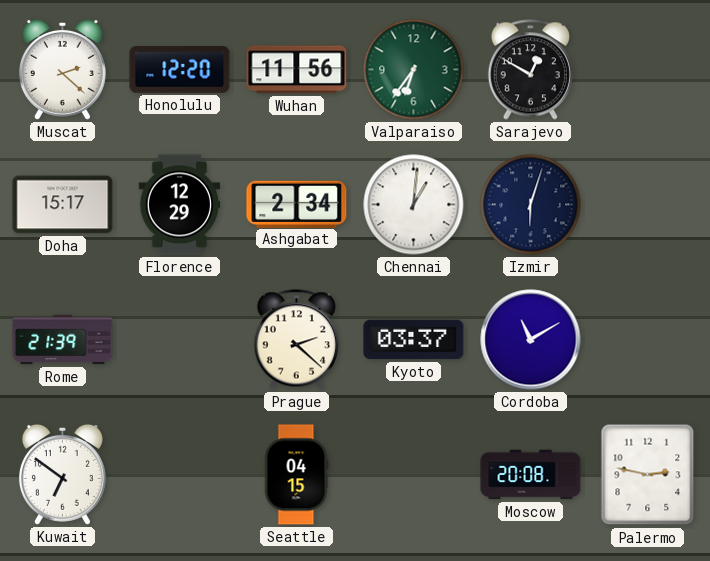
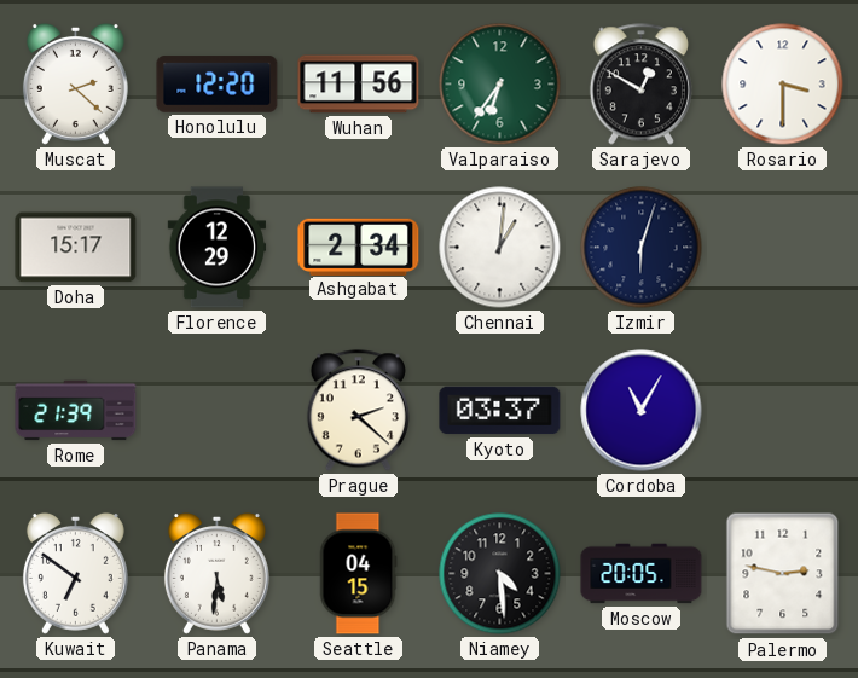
Rosario: none -> 3:30 (783, 85)
Cordoba: 11:10 -> 11:05 (642, 411)
Panama: none -> 5:31 (216, 574)
Niamey: none -> 4:29 (500, 574)
Moscow: 20:08 -> 20:05 (642, 574)
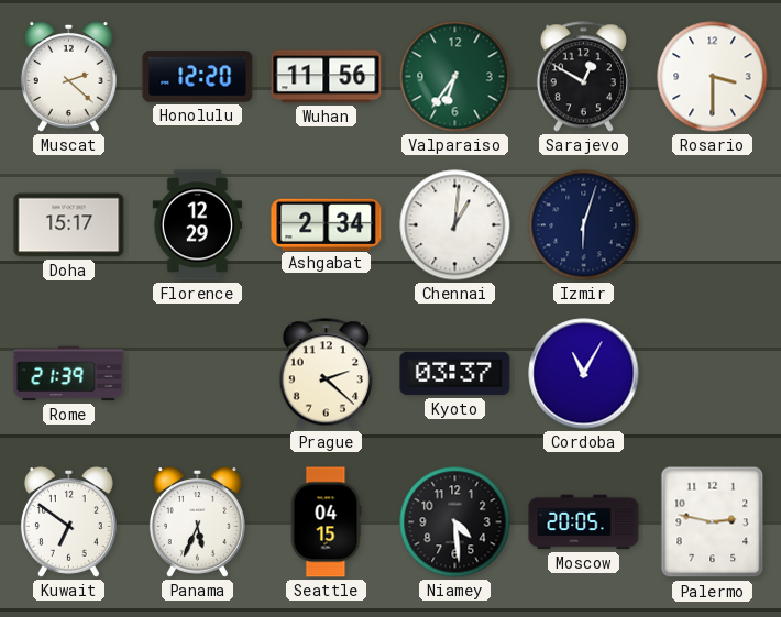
Panama: 5:31 -> 5:34 (197, 522)
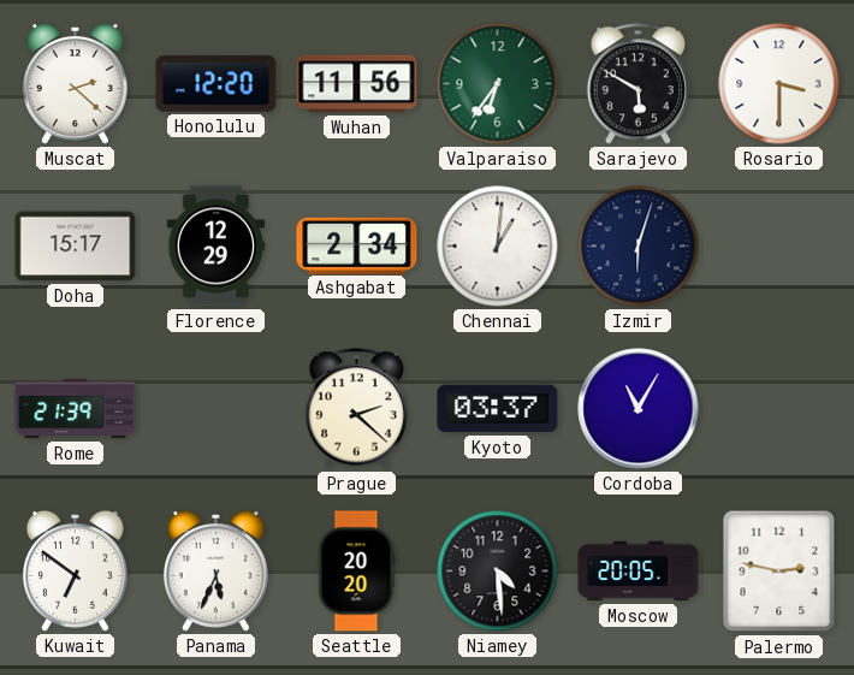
Sarajevo: 12:50 -> 5:50 (637, 84)
Seattle: 04:15 -> 20:20 (356, 572)
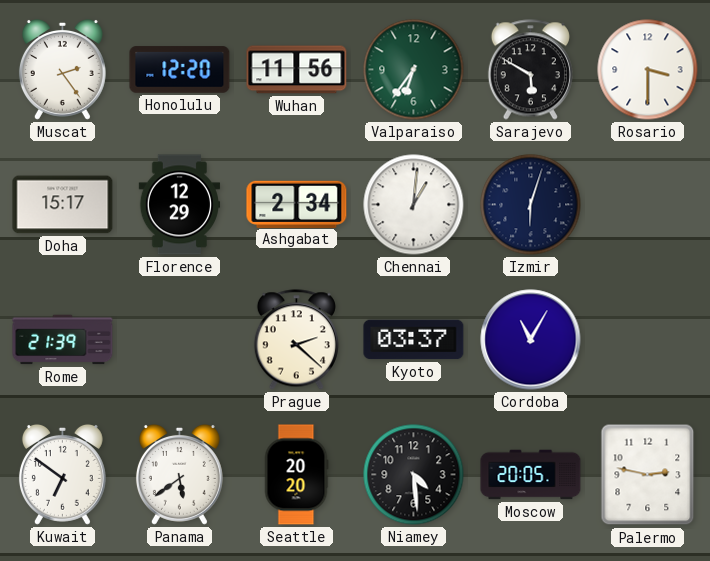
Muscat: 2:22 -> 2:24 (62, 70)
Panama: 5:34 -> 5:39 (179, 475)
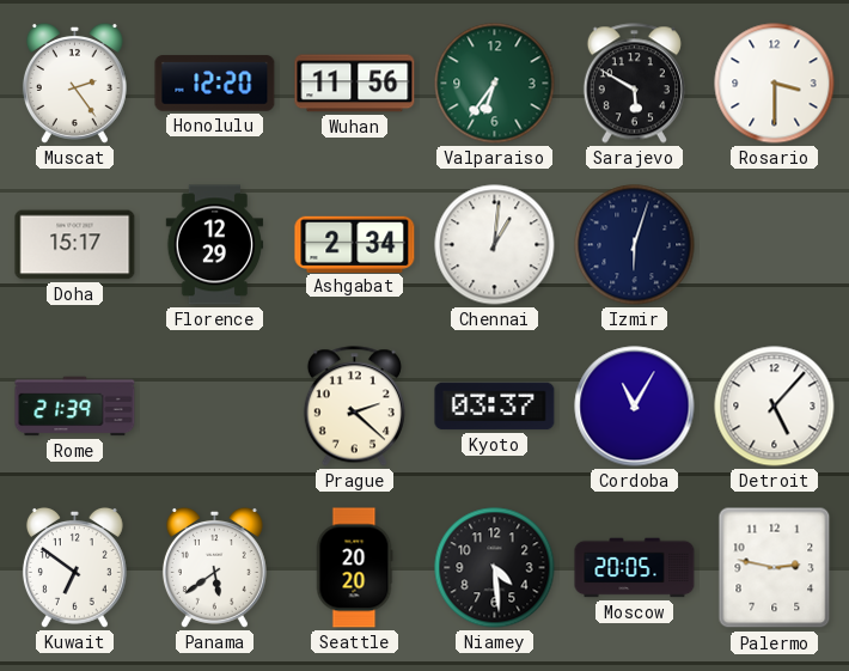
Detroit: none -> 5:07 (775, 407)
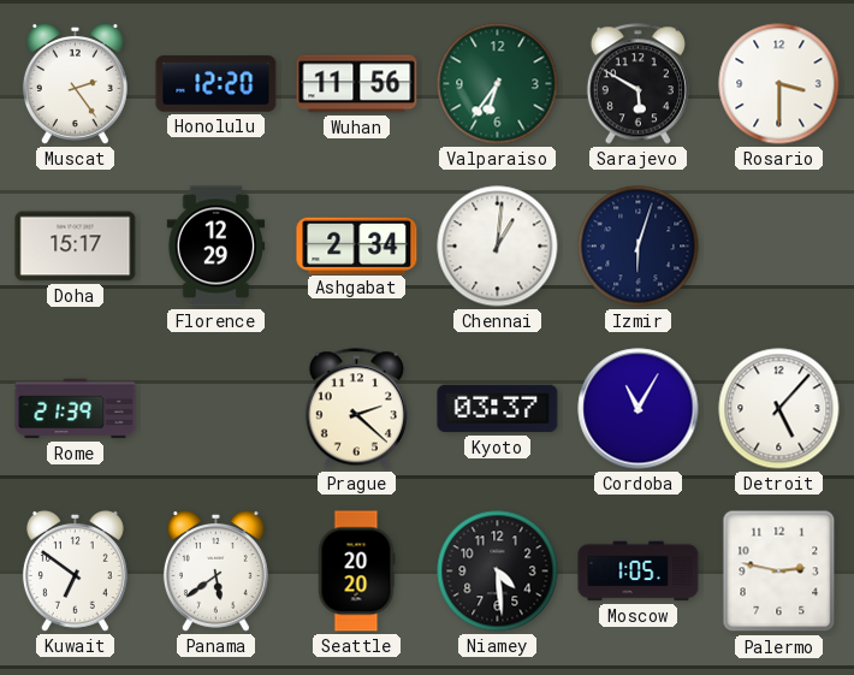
Moscow: 20:05 -> 1:05 (639, 572)
